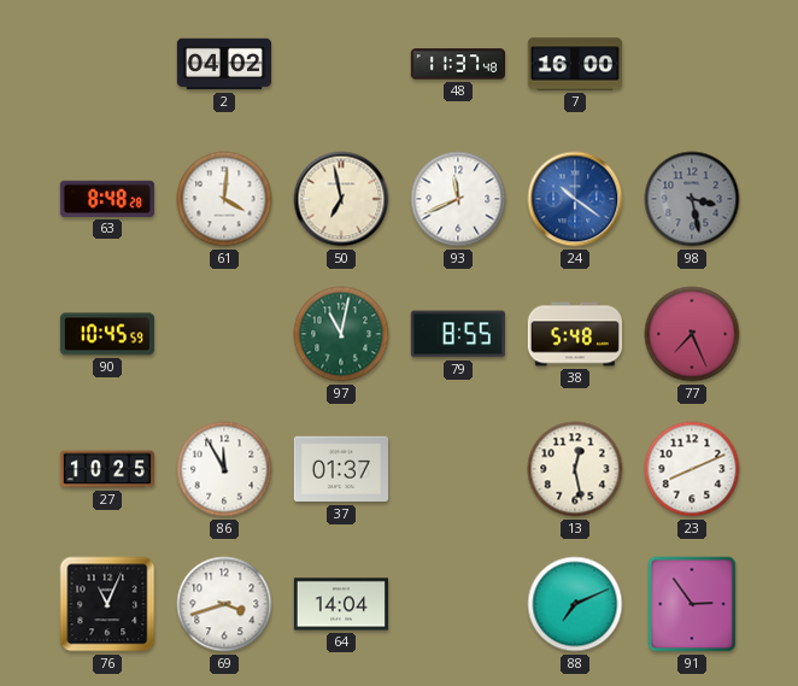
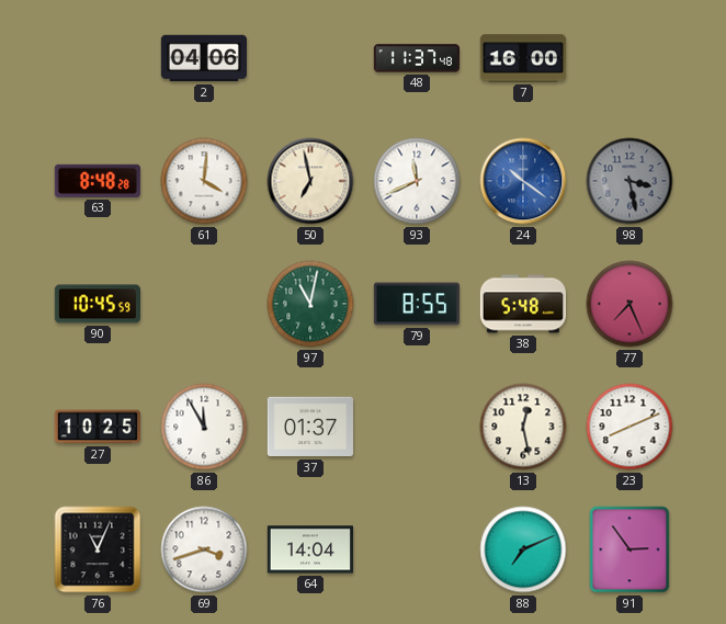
2: 04:02 -> 04:06 (203, 58)
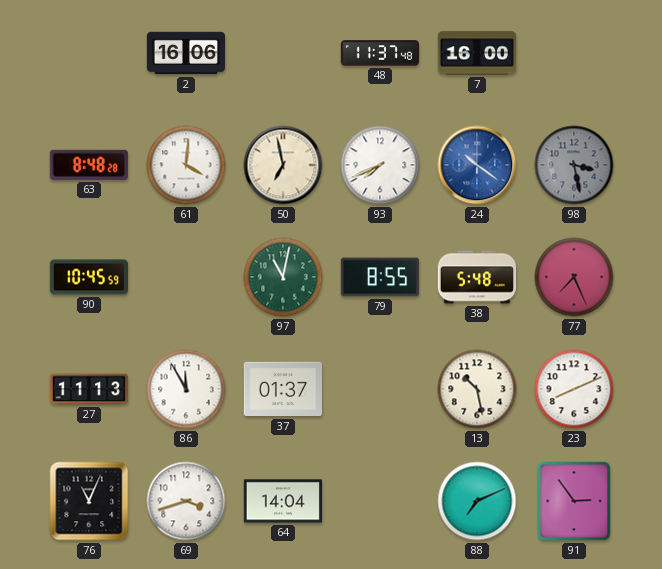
2: 04:06 -> 16:06 (185, 53)
93: 11:41 -> 7:41 (380, 165)
27: 10:25 -> 11:13 (88, 389)
13: 12:28 -> 10:28 (477, 389)
